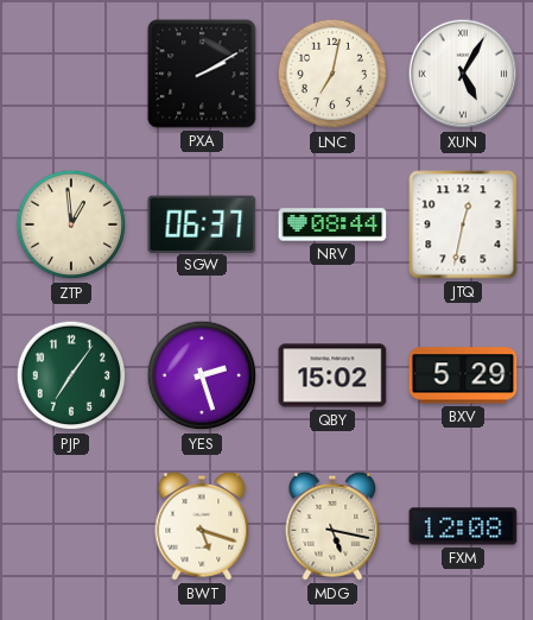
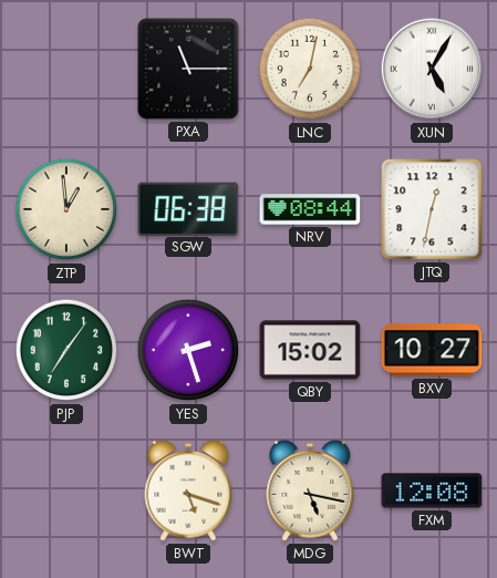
PXA: 2:10 -> 11:15 (188, 69)
SGW: 06:37 -> 06:38 (188, 208)
BXV: 5:29 -> 10:27 (432, 350)
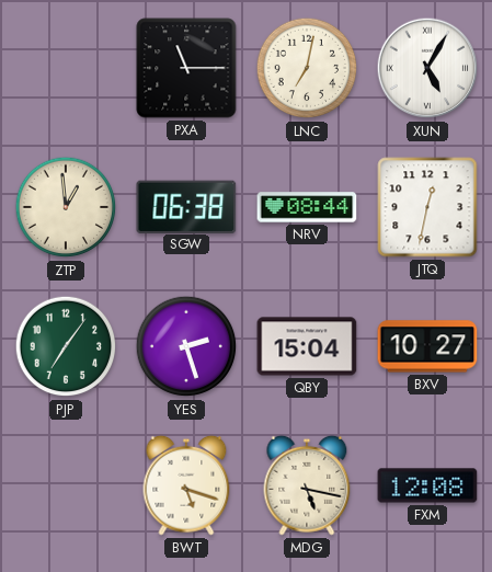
QBY: 15:02 -> 15:04 (307, 346)
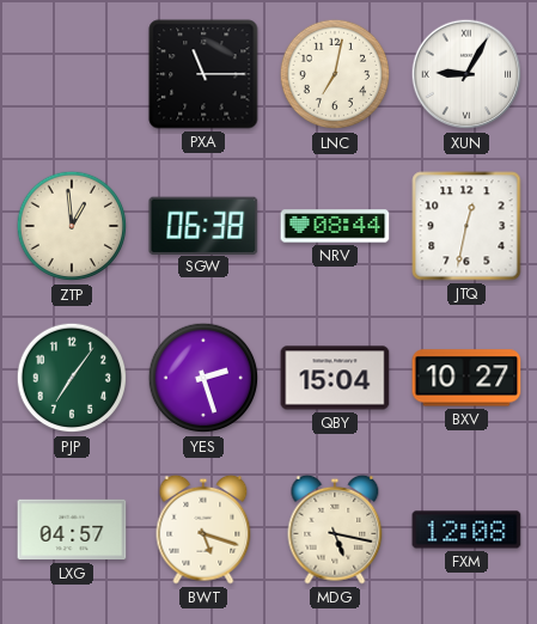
XUN: 5:05 -> 9:05 (466, 74)
LXG: none -> 04:57 (72, 530)
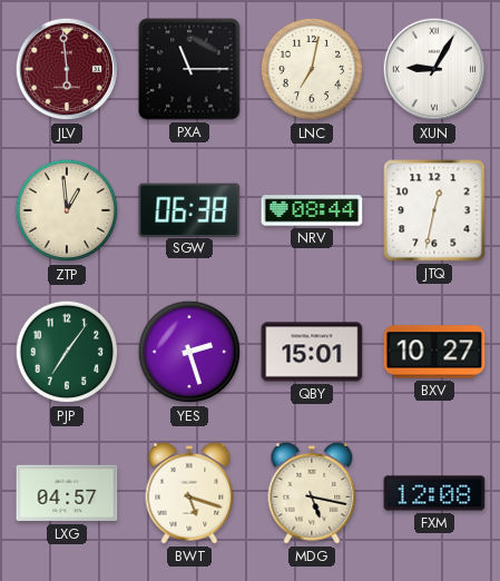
JLV: none -> 5:59 (67, 69)
QBY: 15:04 -> 15:01 (312, 352)
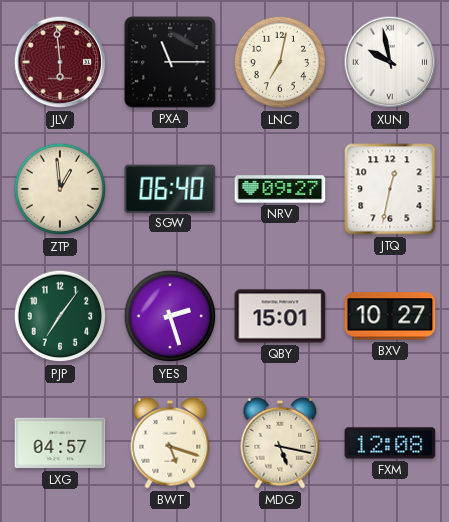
XUN: 9:05 -> 9:58 (390, 62)
SGW: 06:38 -> 06:40 (170, 188)
NRV: 08:44 -> 09:27 (280, 189)
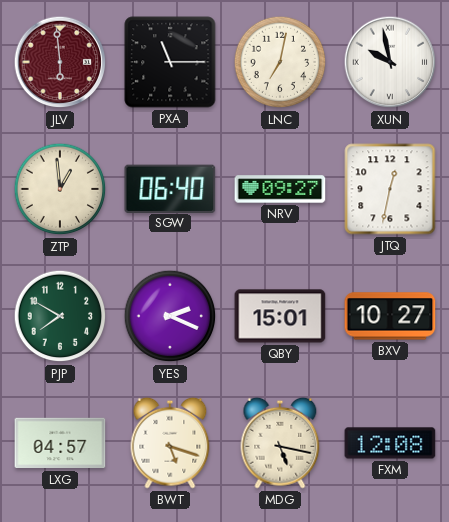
PJP: 7:06 -> 7:50 (60, 316)
YES: 2:27 -> 2:19 (170, 316)
